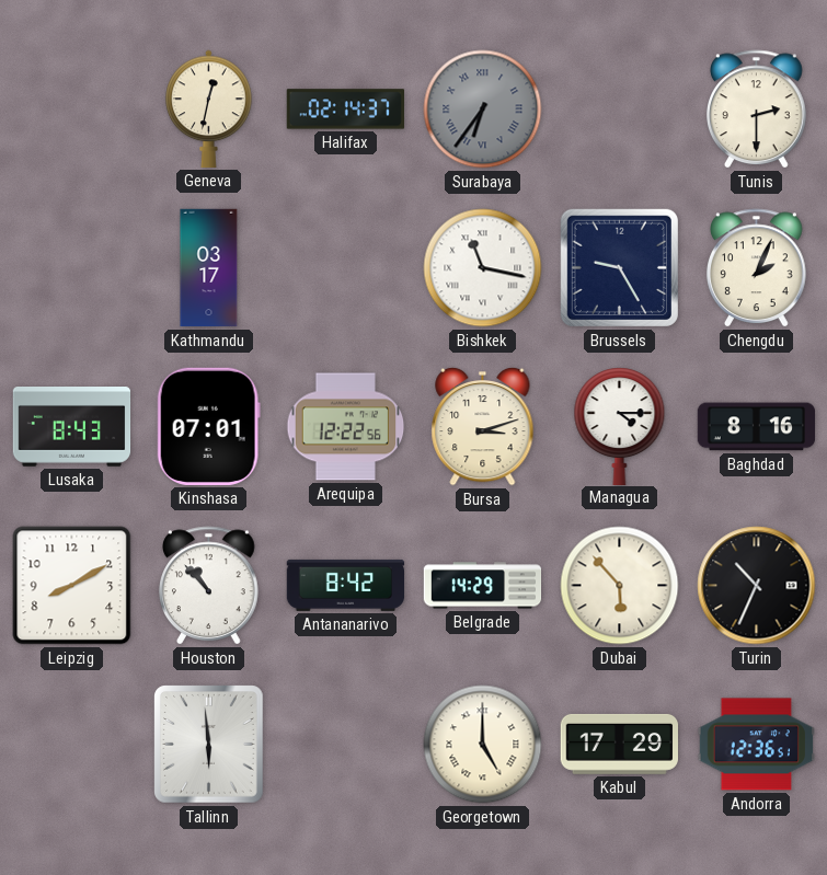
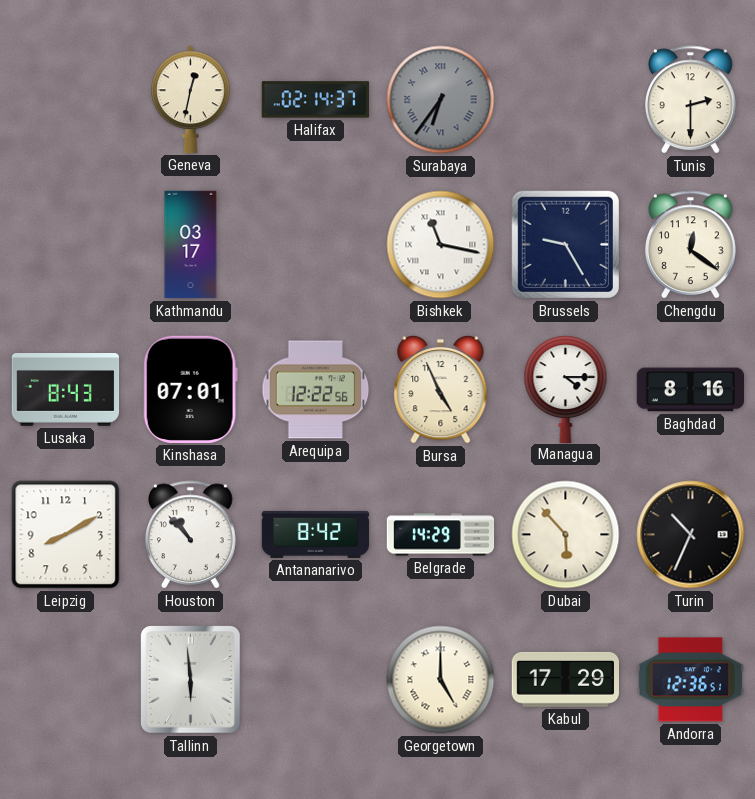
Chengdu: 2:04 -> 12:21 (691, 245)
Bursa: 3:12 -> 4:56 (441, 389)
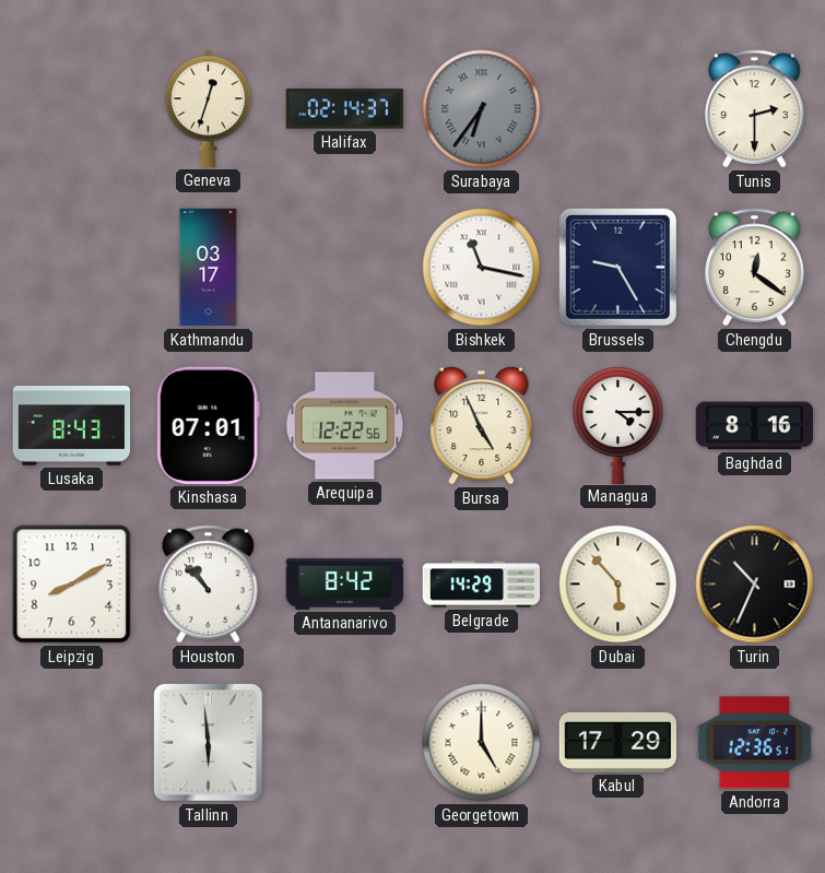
Geneva: 12:32 -> 12:33 (209, 108)
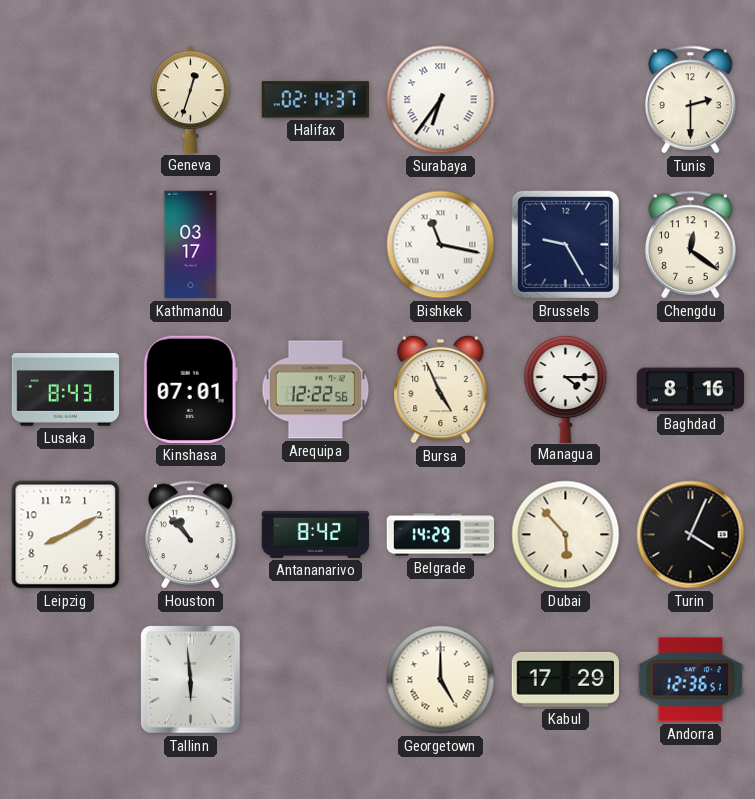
Surabaya dial: grey -> white (441, 100)
Turin: 10:34 -> 4:04 (691, 535)
